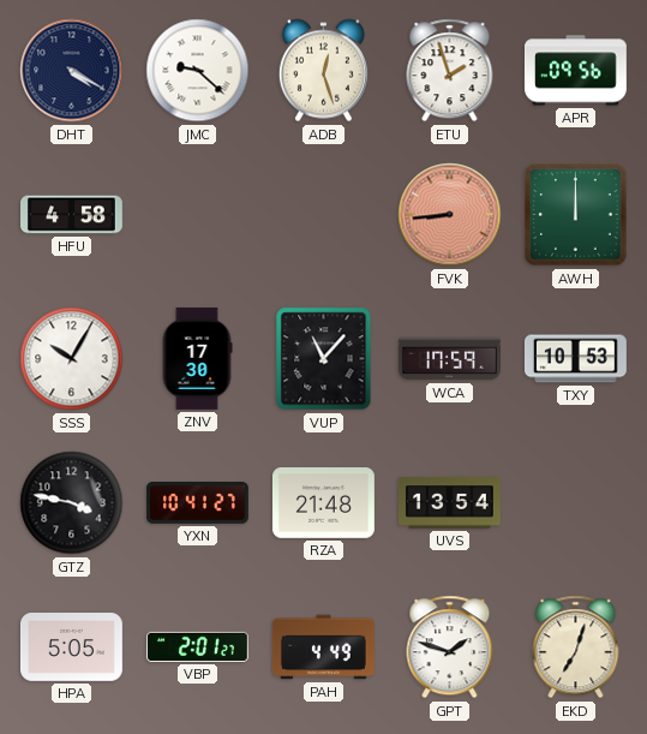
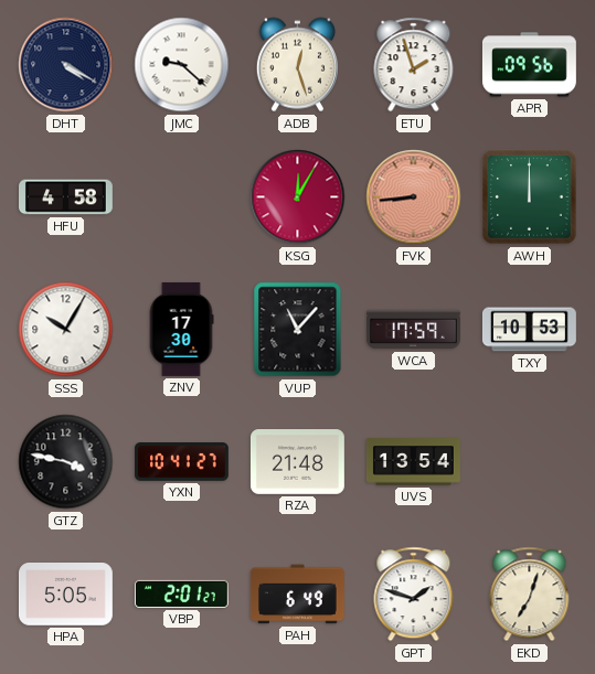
KSG: none -> 12:05 (298, 197)
PAH: 4:49 -> 6:49 (298, 595)
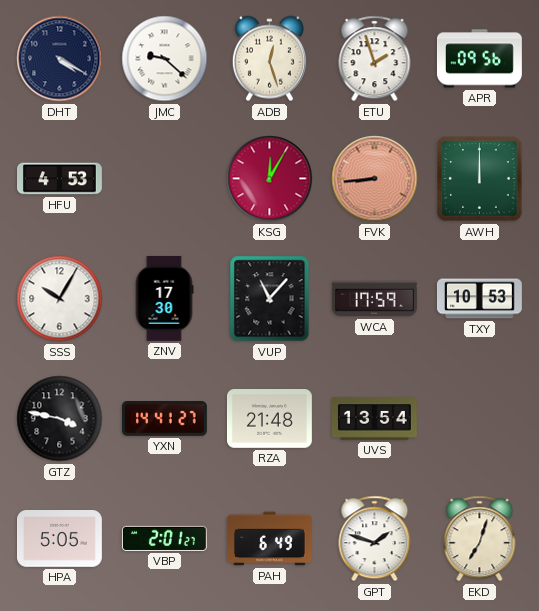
HFU: 4:58 -> 4:53 (60, 179)
YXN: 10:41 -> 14:41 (165, 419)
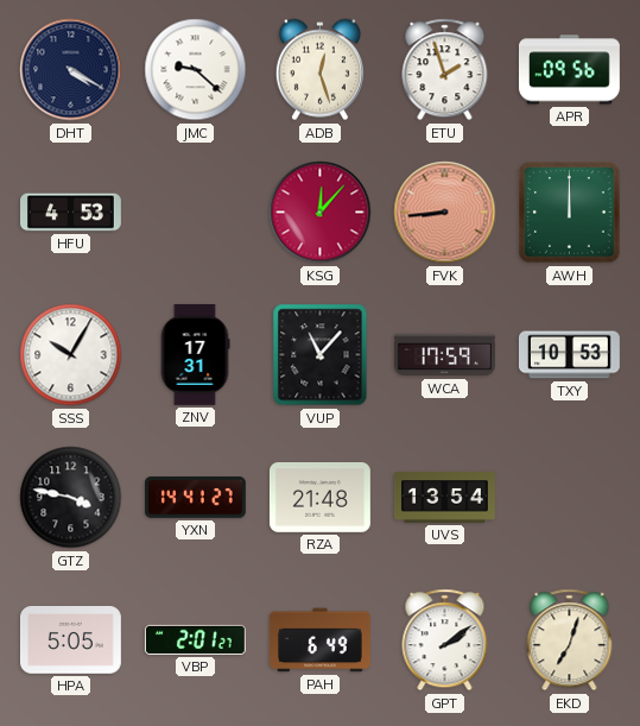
KSG: 12:05 -> 12:07 (321, 213)
ZNV: 17:30 -> 17:31 (195, 354)
GPT: 1:48 -> 2:09 (445, 640)
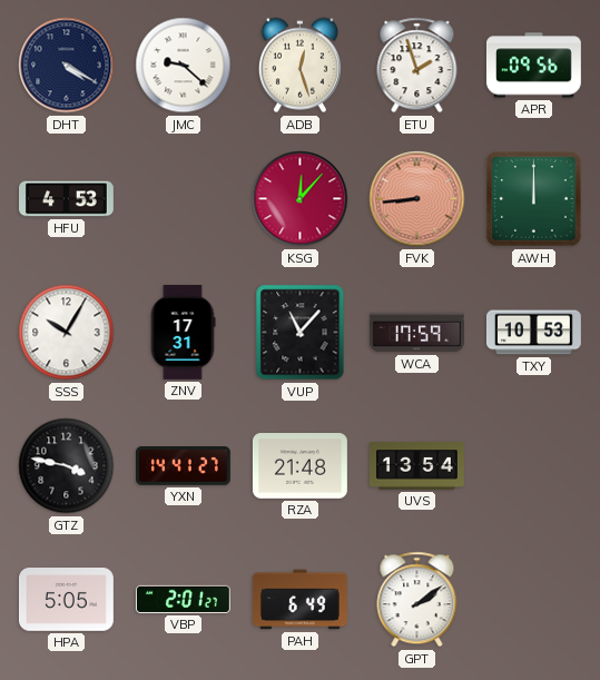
EKD: 7:03 -> none (570, 640)
